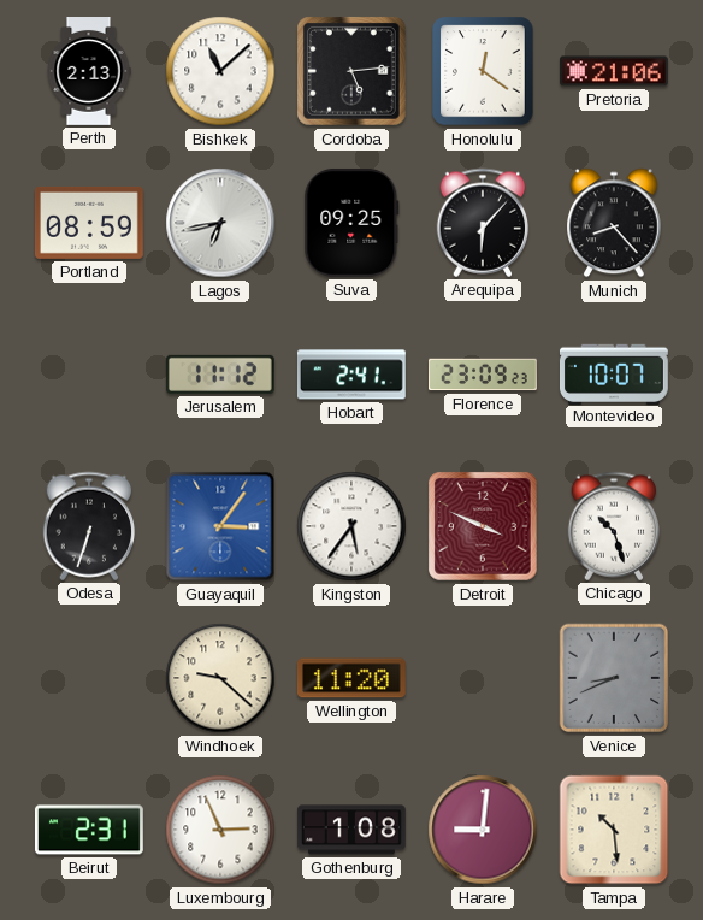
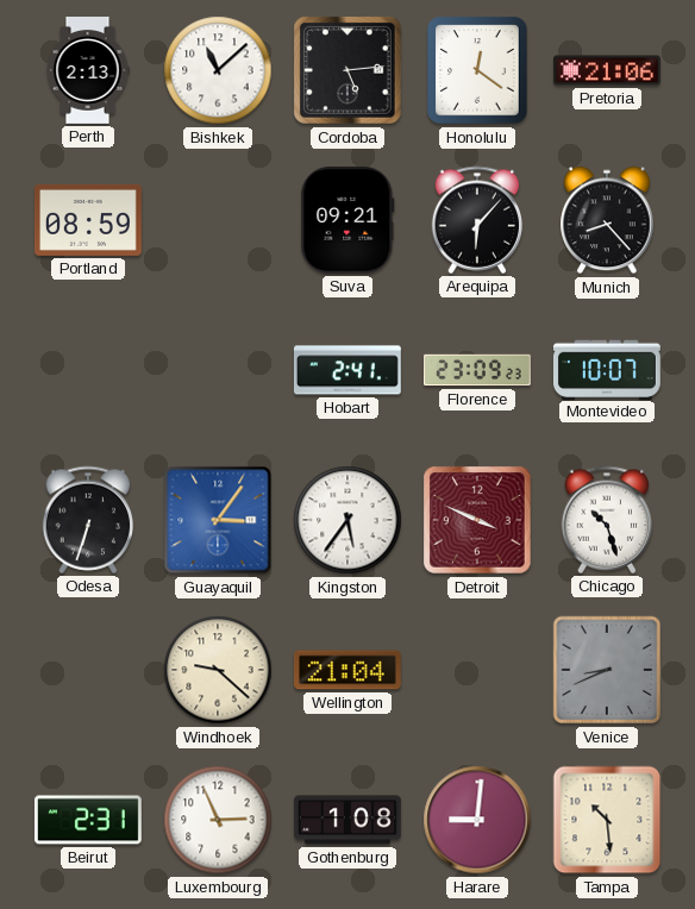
Lagos: 6:43 -> none (220, 223)
Suva: 09:25 -> 09:21 (347, 220)
Jerusalem: 11:12 -> none (220, 375)
Wellington: 11:20 -> 21:04 (347, 670)
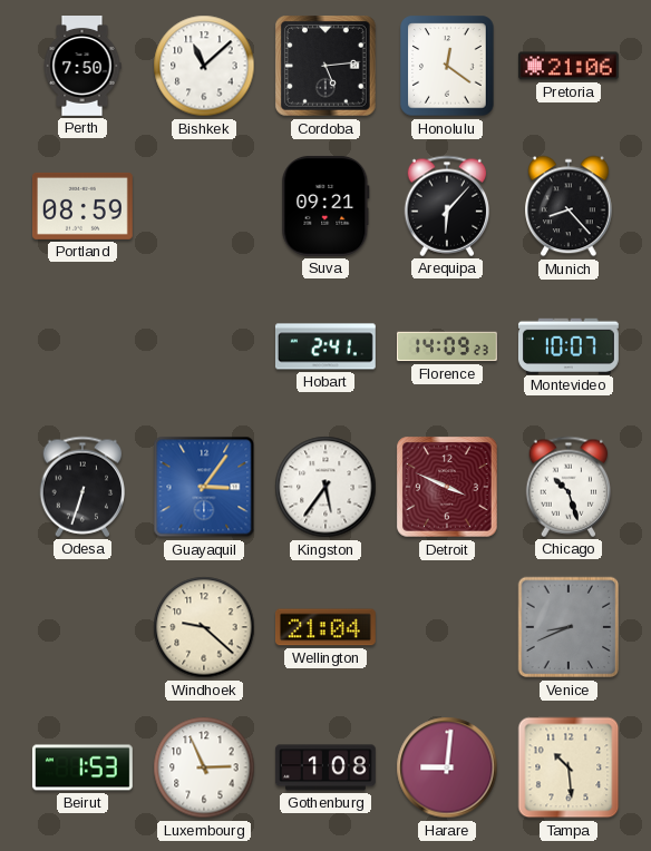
Perth: 2:13 -> 7:50 (82, 67)
Florence: 23:09 -> 14:09 (448, 346)
Beirut: 2:31 -> 1:53 (82, 767)
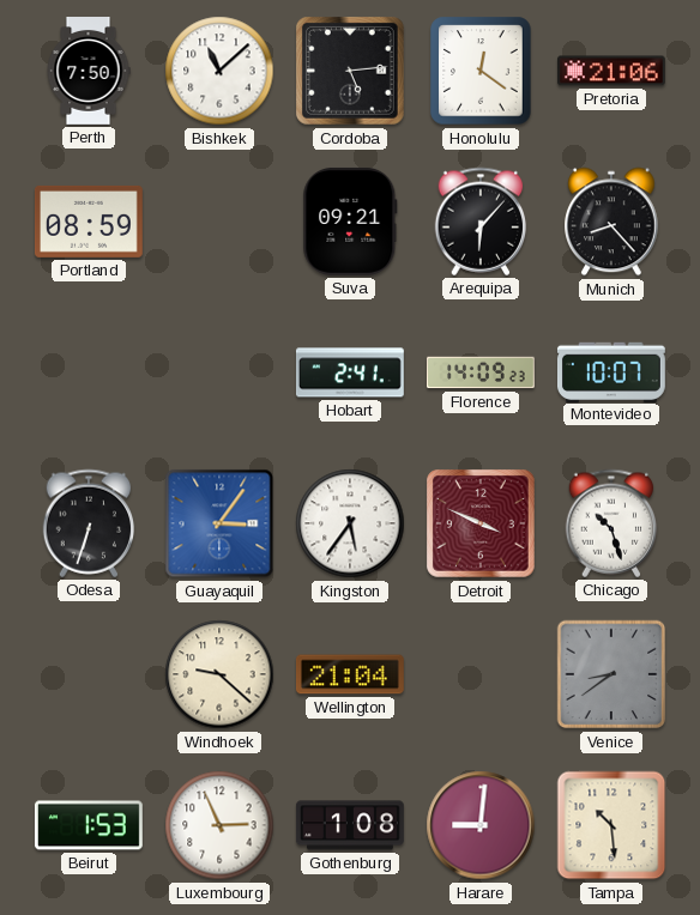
Venice: 8:41 -> 8:39 (611, 674)
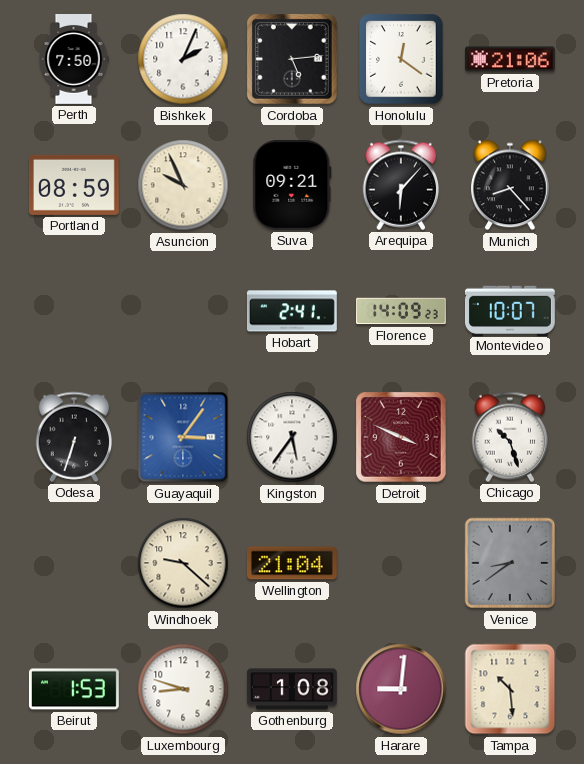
Bishkek: 11:08 -> 2:04 (183, 59)
Asuncion: none -> 9:56 (183, 185)
Luxembourg: 2:56 -> 8:48 (183, 689)
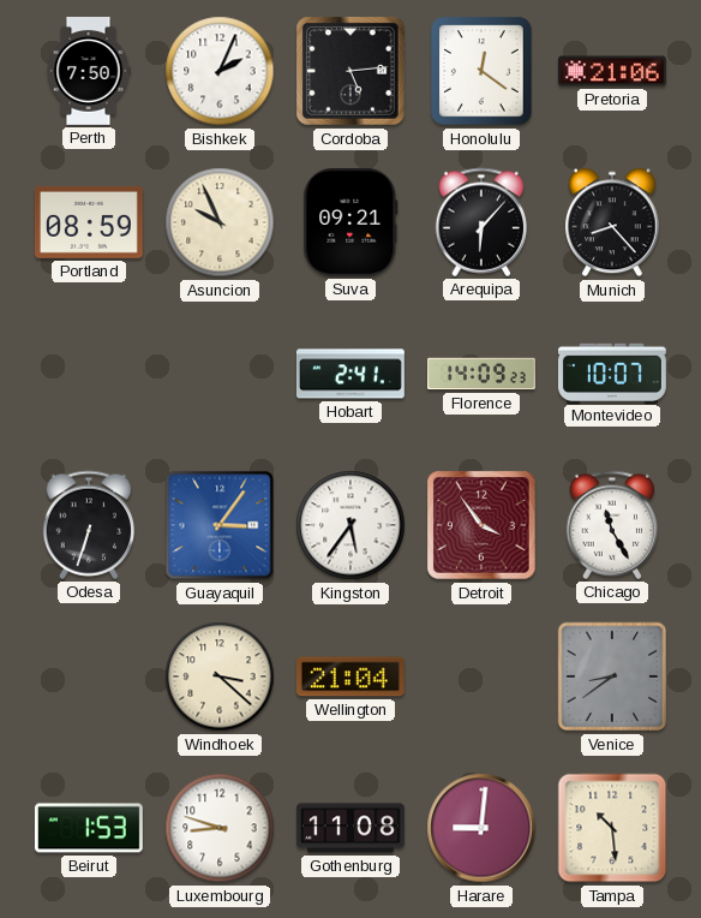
Detroit: 3:49 -> 3:54 (483, 526)
Chicago: 10:27 -> 11:25 (612, 525)
Windhoek: 9:22 -> 3:22 (220, 676)
Gothenburg: 1:08 -> 11:08 (350, 828)
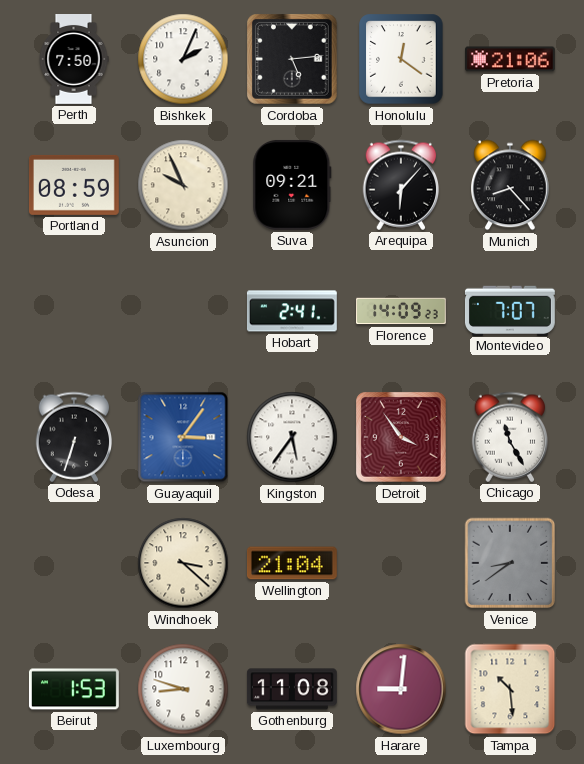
Montevideo: 10:07 -> 7:07 (510, 310)
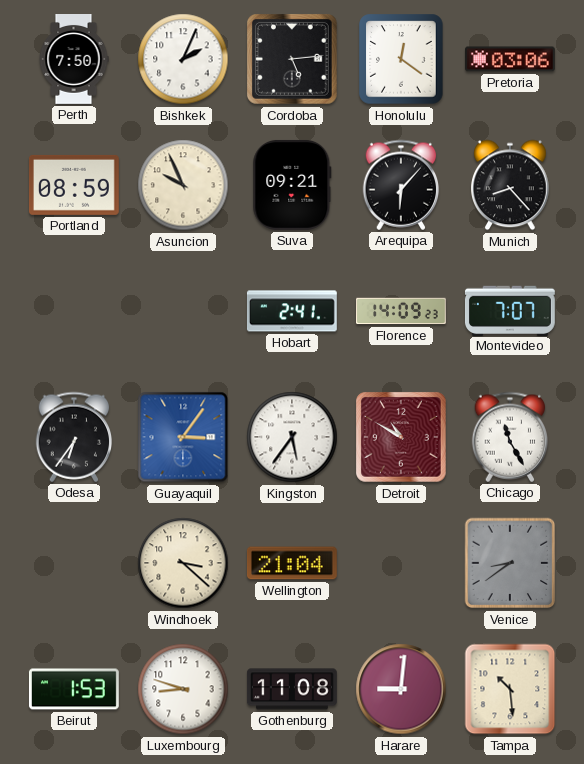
Pretoria: 21:06 -> 03:06 (510, 59)
Odesa: 6:33 -> 6:36 (74, 437)
Detroit: 3:54 -> 10:50 (402, 438)
